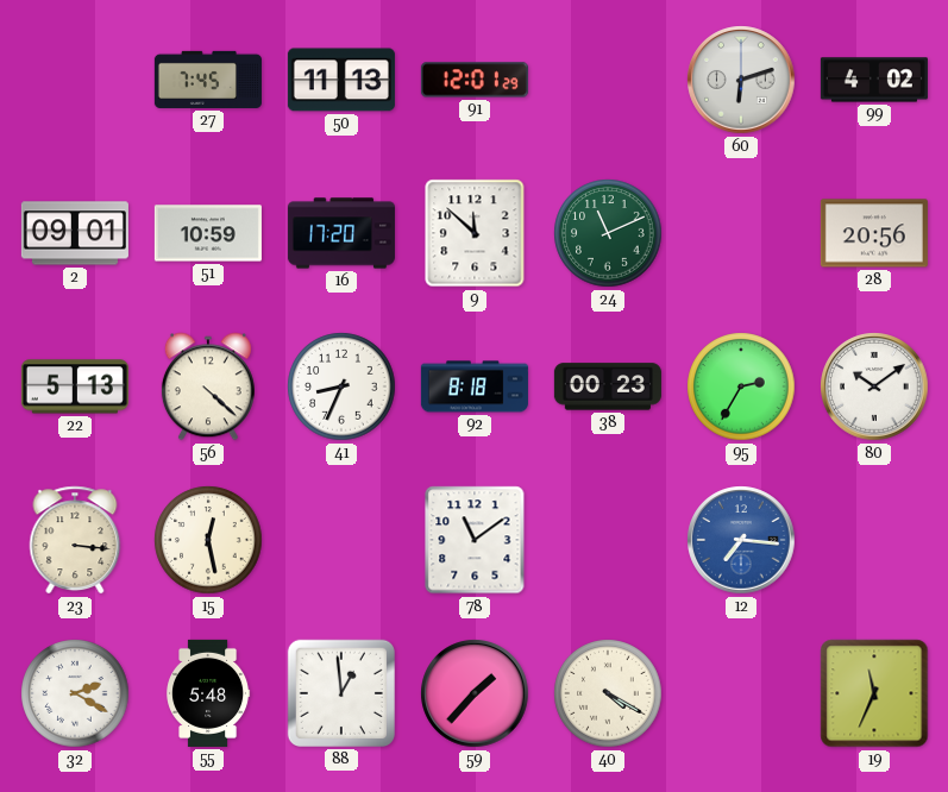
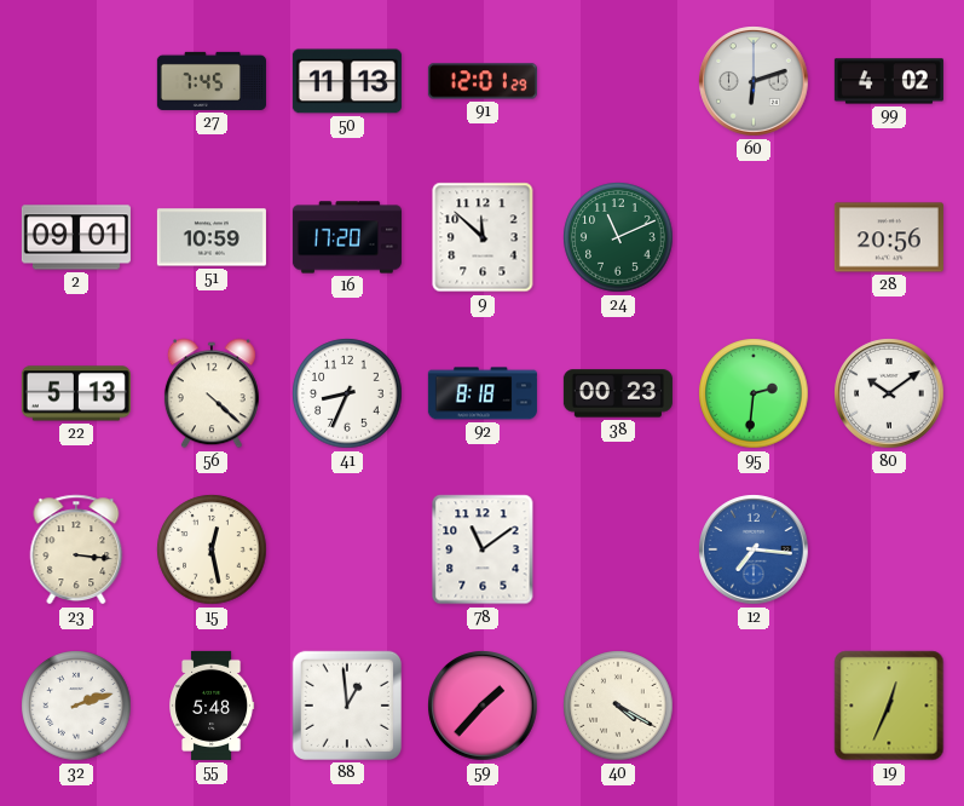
95: 2:35 -> 2:31 (754, 393)
32: 2:20 -> 2:12 (76, 706)
19: 11:34 -> 12:34 (889, 706)
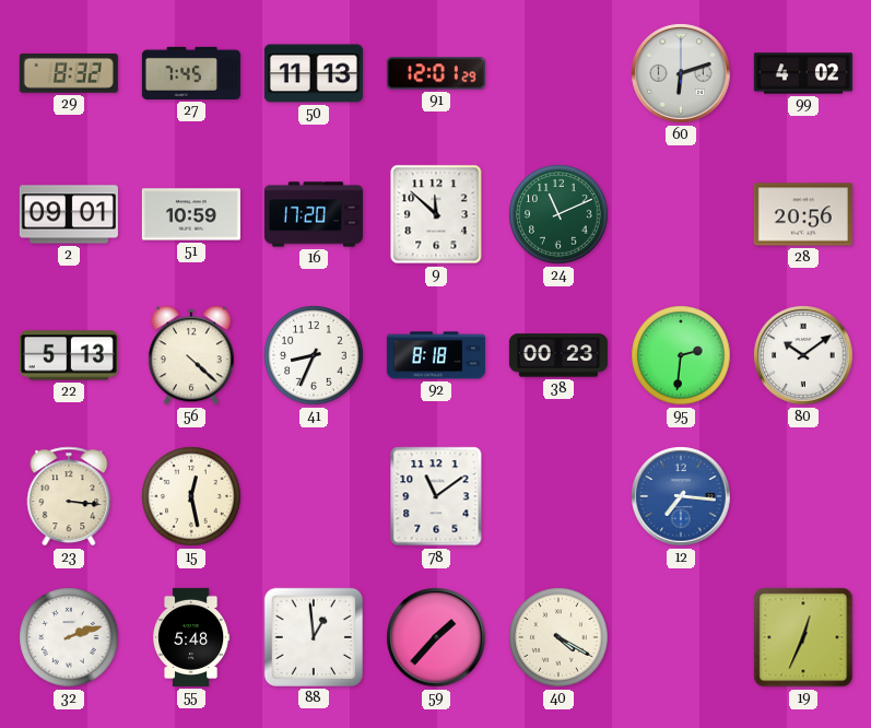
29: none -> 8:32 (69, 73)
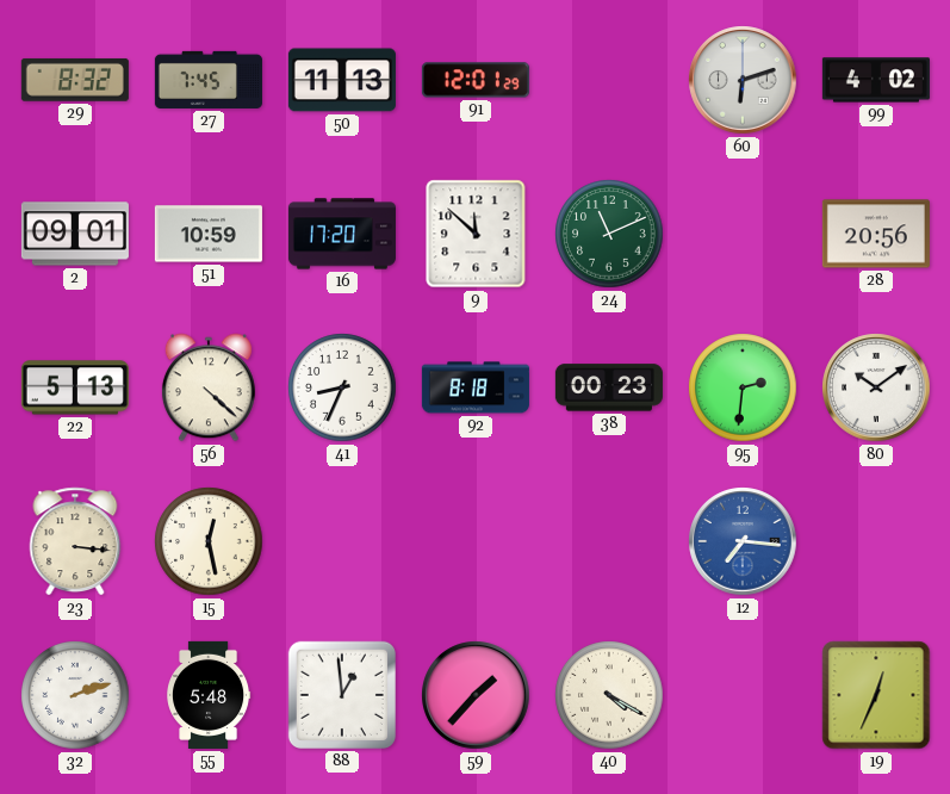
78: 11:09 -> none (436, 496)
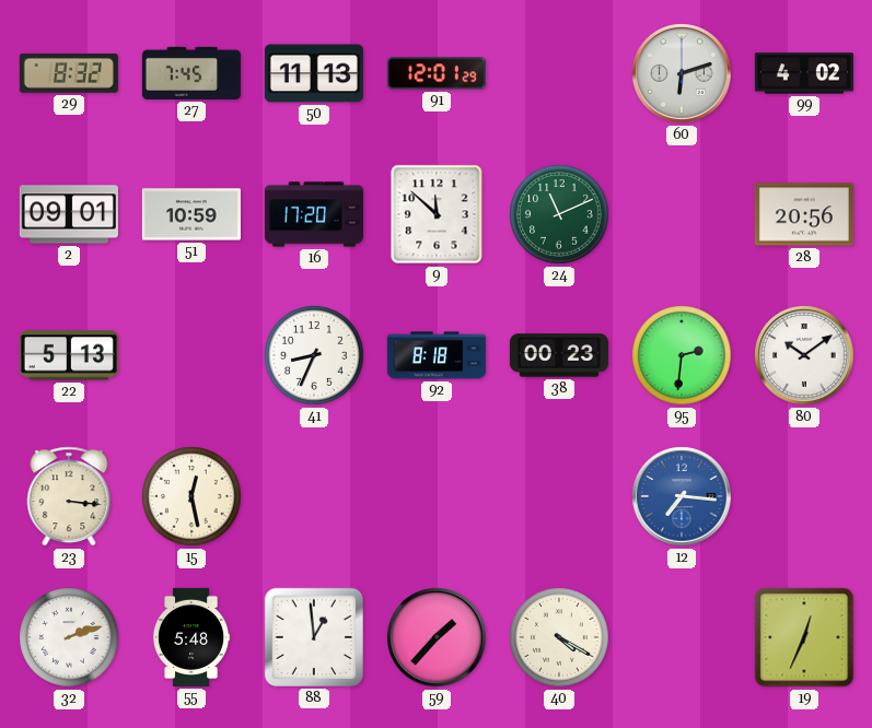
56: 4:22 -> none (209, 387)
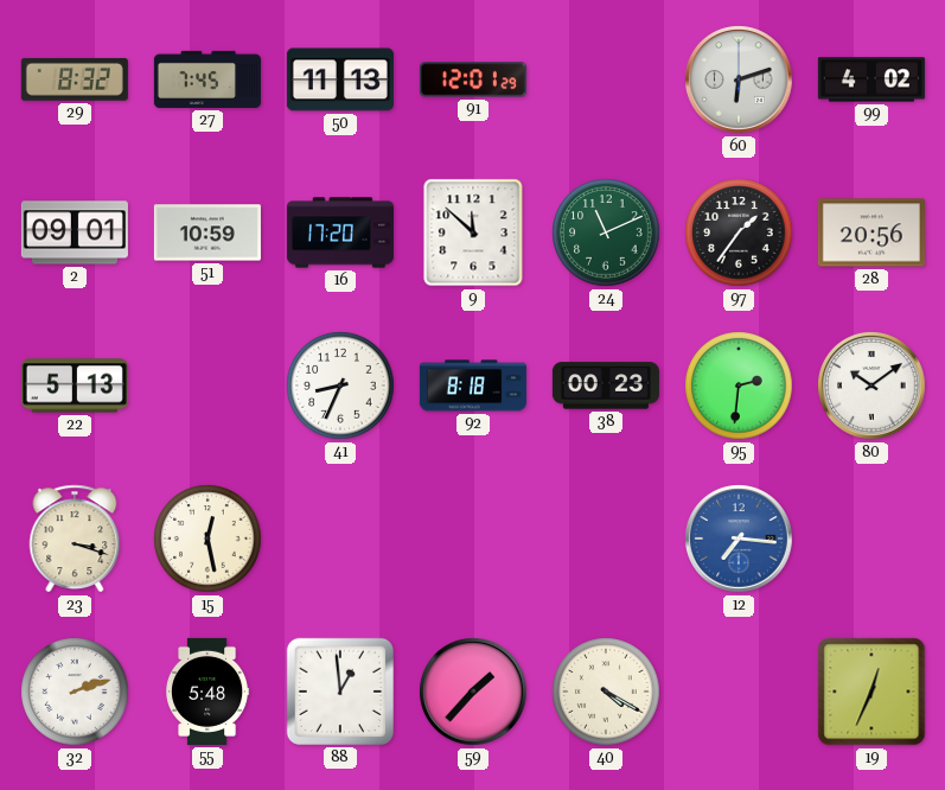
97: none -> 1:36 (739, 232)
23: 3:16 -> 3:18 (75, 539)
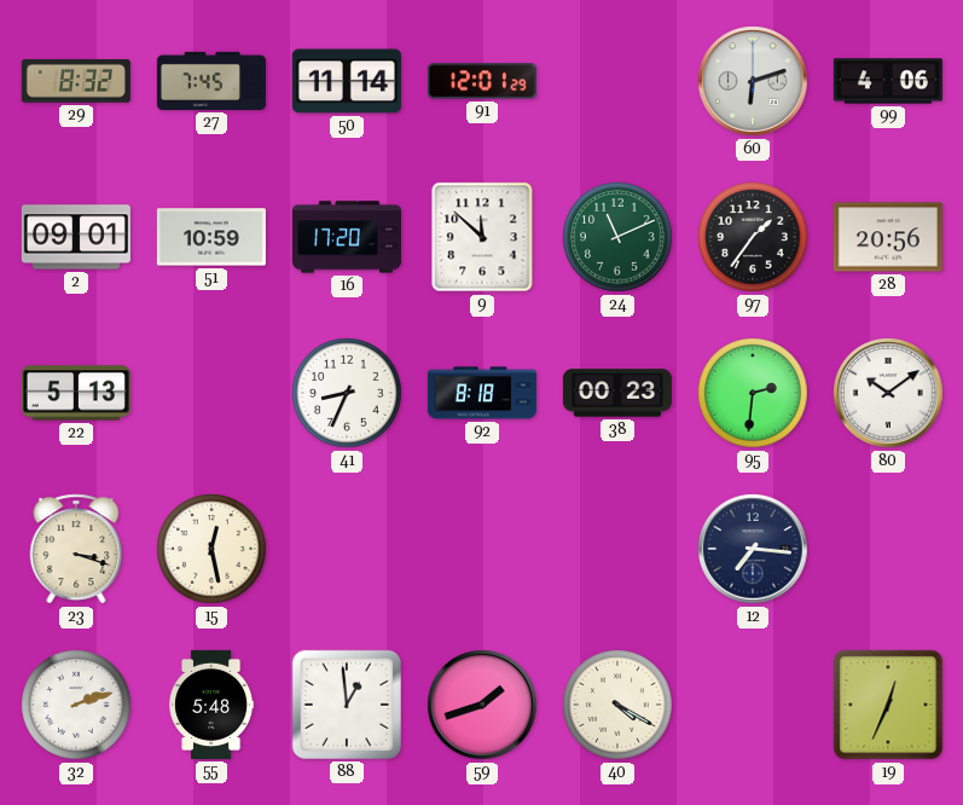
50: 11:13 -> 11:14 (347, 81)
99: 4:02 -> 4:06 (888, 81)
12 dial: blue -> navy (753, 549)
59: 1:37 -> 1:42 (482, 705)
